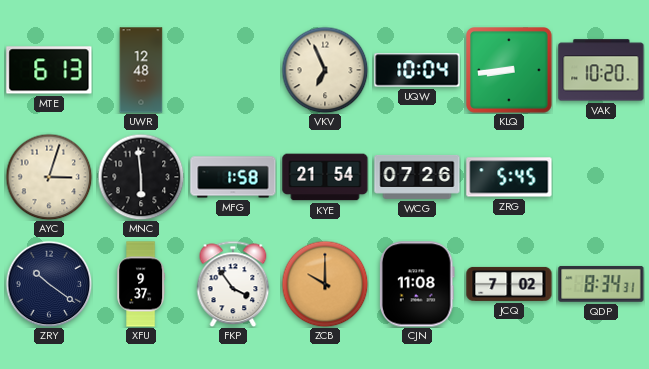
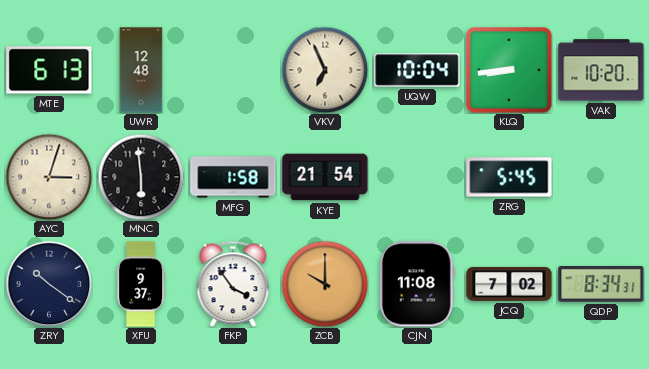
WCG: 07:26 -> none (417, 177)
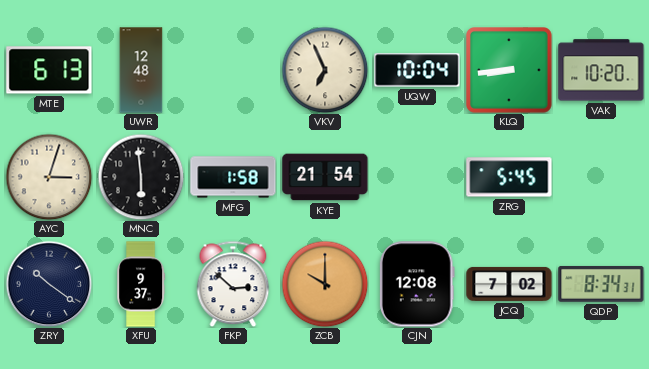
FKP: 3:54 -> 2:52 (233, 284)
CJN: 11:08 -> 12:08 (417, 284)
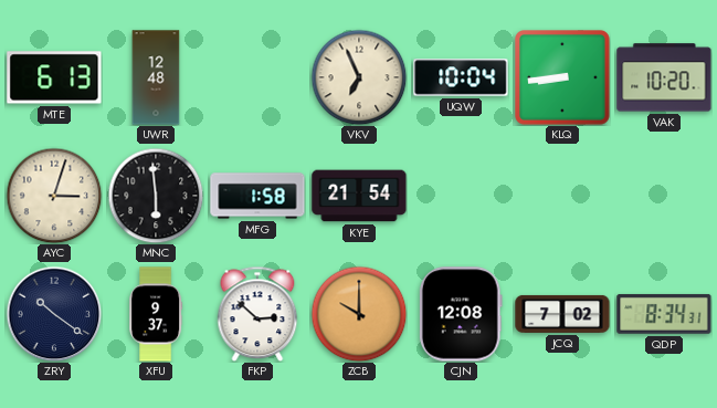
ZRG: 5:45 -> none (509, 177)
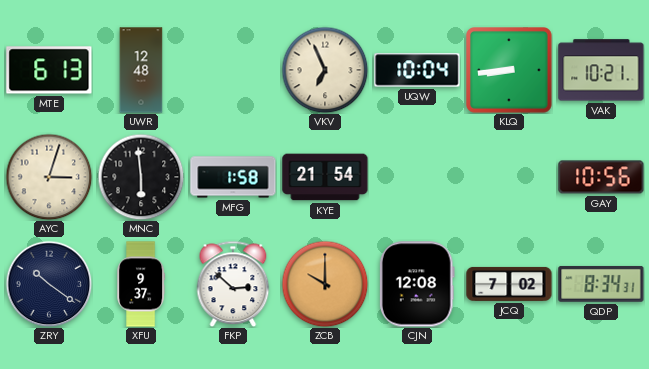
VAK: 10:20 -> 10:21 (601, 70)
GAY: none -> 10:56 (601, 177)
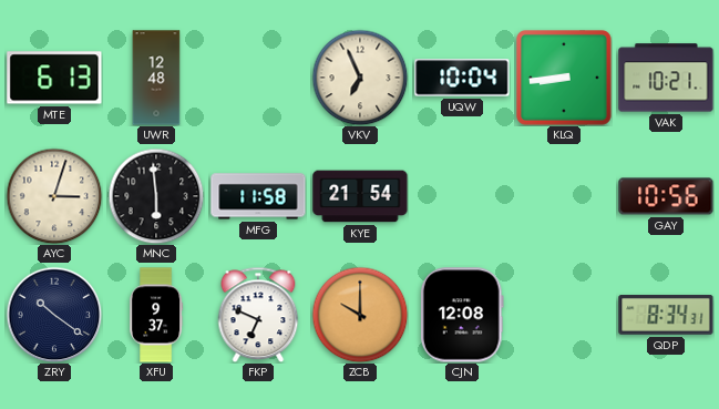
MFG: 1:58 -> 11:58 (258, 196)
FKP: 2:52 -> 6:49 (258, 315)
JCQ: 7:02 -> none (509, 284)
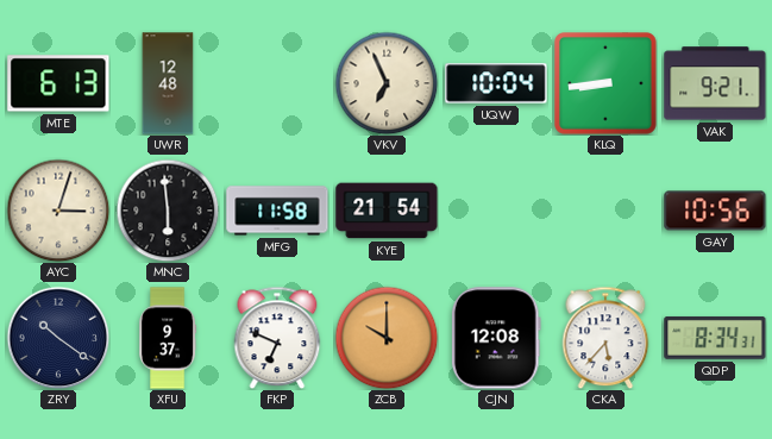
VAK: 10:21 -> 9:21 (715, 83)
CKA: none -> 5:37 (605, 338)
